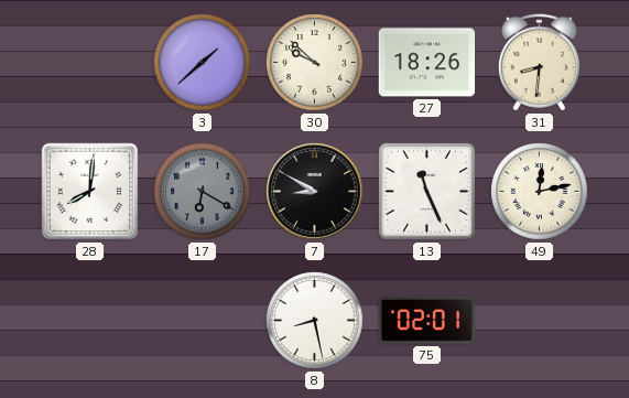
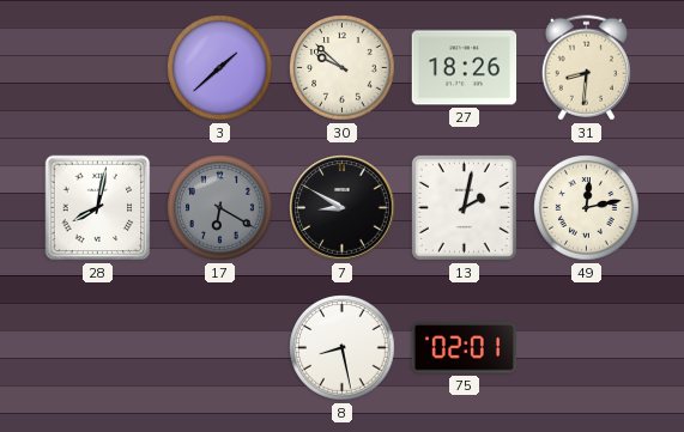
28: 8:01 -> 8:02 (98, 208)
13: 11:26 -> 2:02 (464, 207)
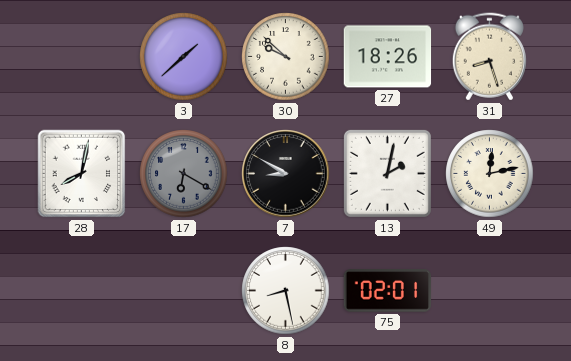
31: 8:31 -> 8:27 (489, 57)
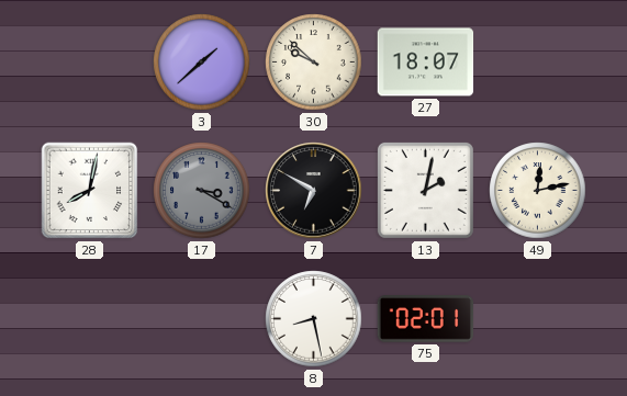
27: 18:26 -> 18:07 (426, 63)
31: 8:27 -> none (489, 57)
17: 6:20 -> 3:20 (202, 191)
7: 8:50 -> 6:50 (314, 191)
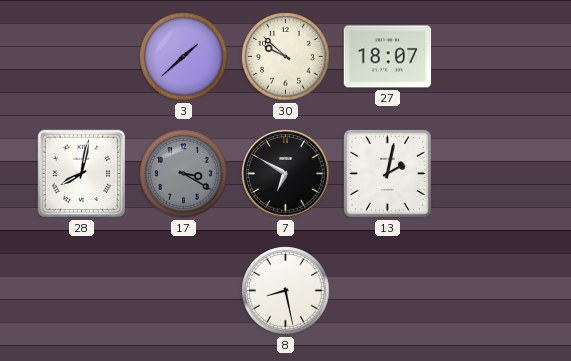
49: 12:13 -> none (538, 191)
75: 02:01 -> none (426, 319)
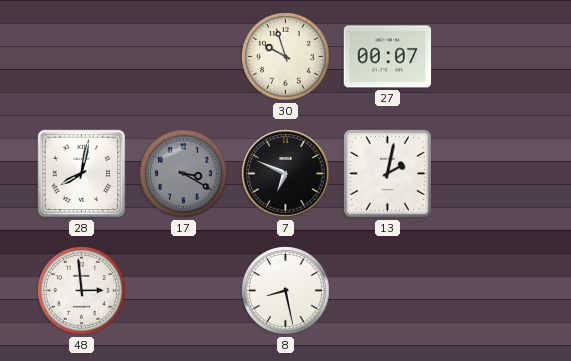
3: 1:38 -> none (184, 57)
30: 9:52 -> 9:57 (286, 57)
27: 18:07 -> 00:07 (388, 57)
7: 6:50 -> 6:49 (286, 174)
48: none -> 2:59 (82, 291)
